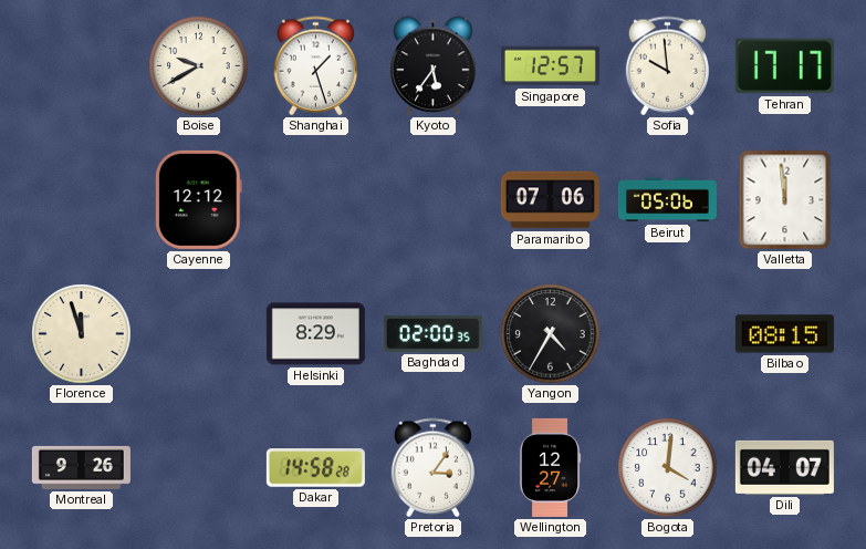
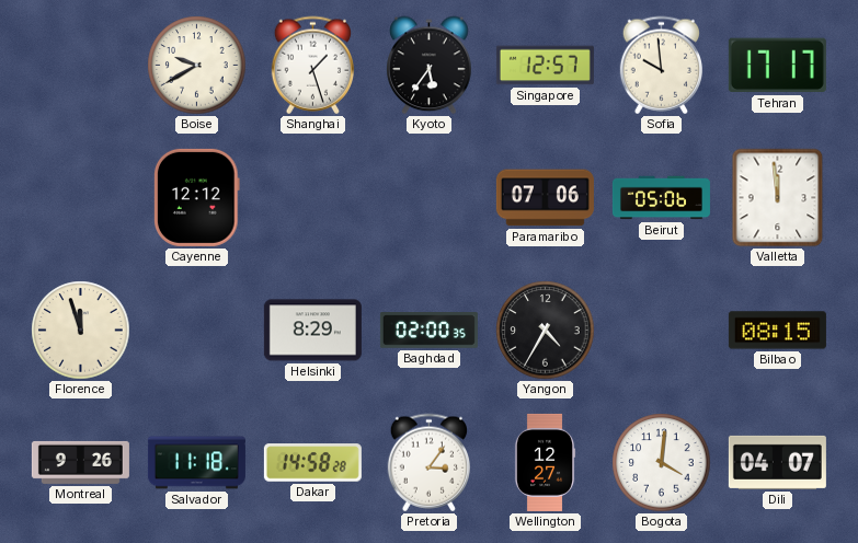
Salvador: none -> 11:18 (196, 463)
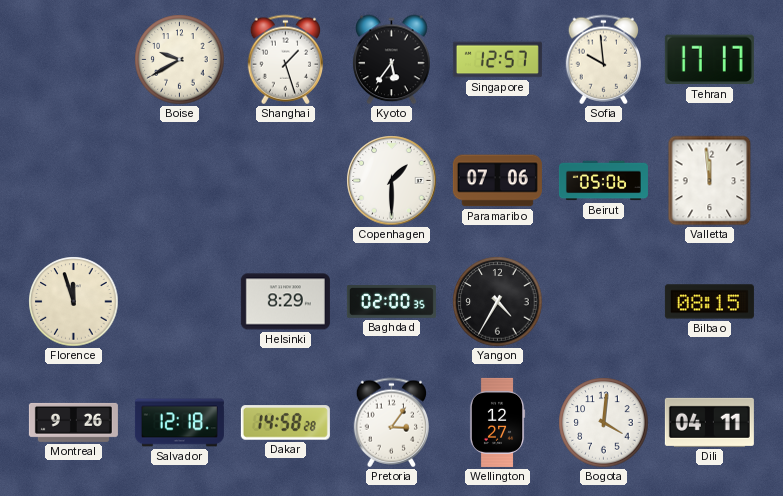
Cayenne: 12:12 -> none (196, 197)
Copenhagen: none -> 1:30 (392, 181)
Salvador: 11:18 -> 12:18 (179, 423)
Dili: 04:07 -> 04:11 (709, 422)
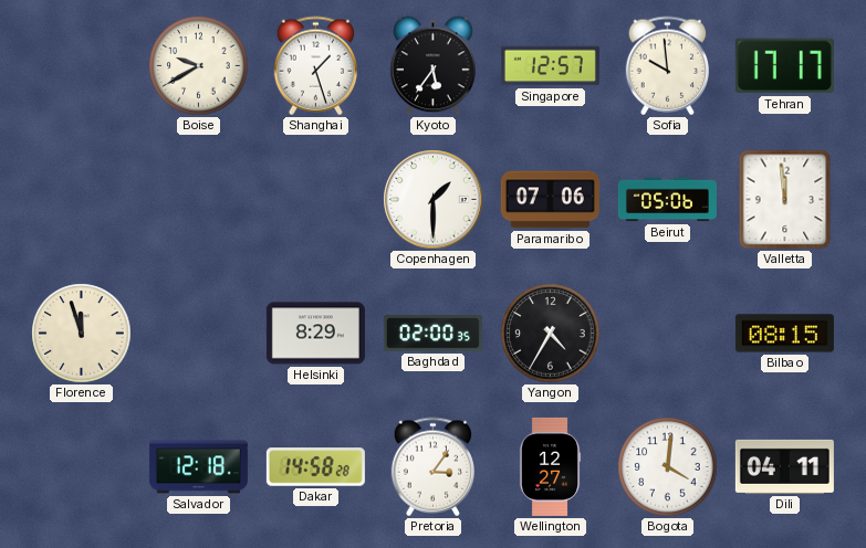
Montreal: 9:26 -> none (73, 422)
